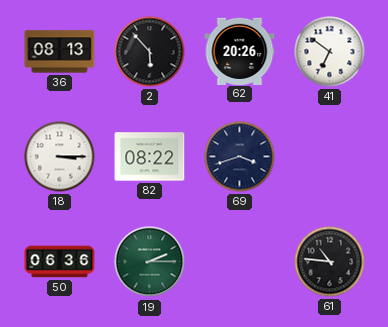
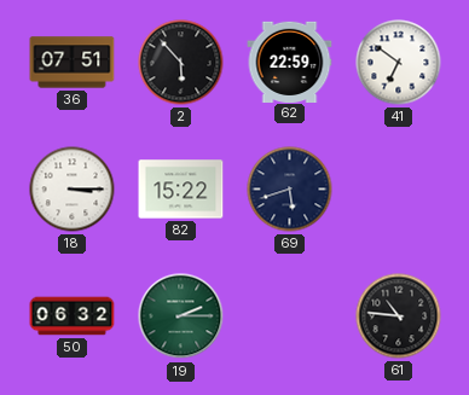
36: 08:13 -> 07:51 (73, 63)
62: 20:26 -> 22:59 (290, 62)
82: 08:22 -> 15:22 (181, 190)
69: 3:42 -> 5:42 (290, 190)
50: 06:36 -> 06:32 (73, 316)
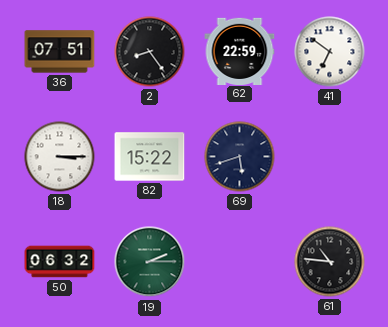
2: 5:53 -> 8:24 (150, 52)
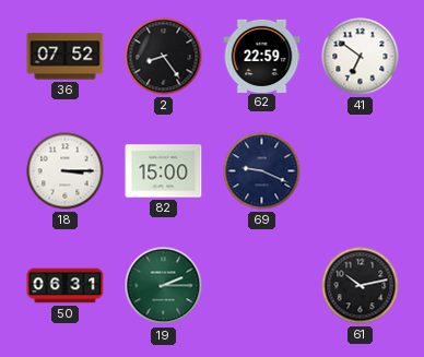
36: 07:51 -> 07:52 (66, 57)
82: 15:22 -> 15:00 (164, 171)
69: 5:42 -> 9:19 (262, 171)
50: 06:32 -> 06:31 (66, 286)
61: 10:46 -> 10:13 (361, 286)
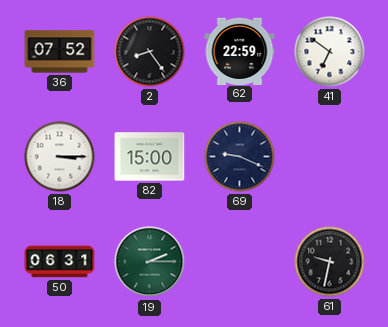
61: 10:13 -> 9:32 (330, 262)
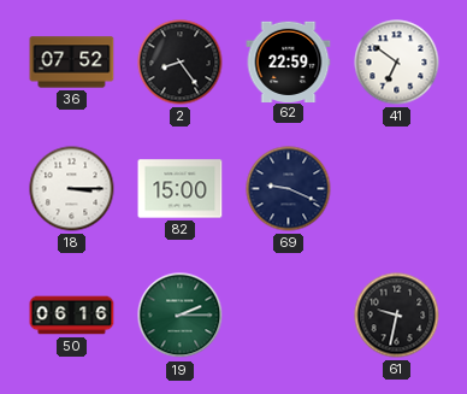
50: 06:31 -> 06:16 (72, 316)
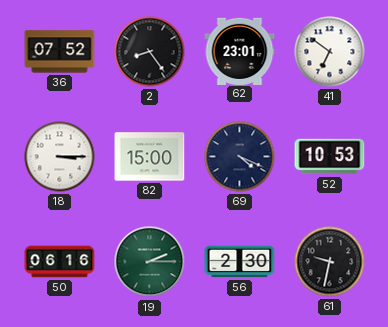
62: 22:59 -> 23:01 (240, 51)
69: 9:19 -> 4:19 (240, 157)
52: none -> 10:53 (330, 157)
56: none -> 2:30 (240, 262)
